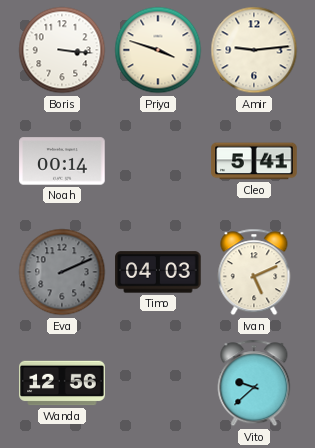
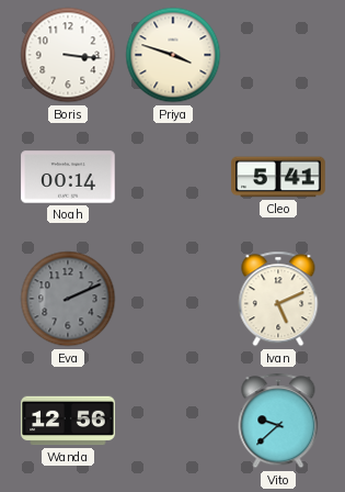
Amir: 9:14 -> none (254, 50)
Timo: 04:03 -> none (158, 272)
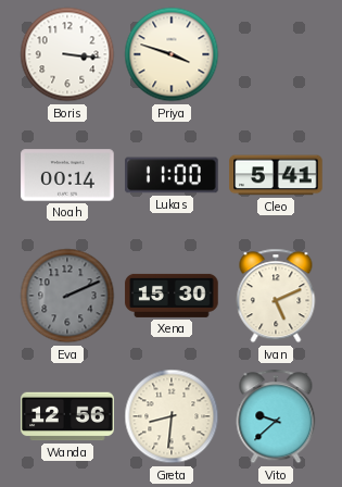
Lukas: none -> 11:00 (172, 175)
Xena: none -> 15:30 (172, 296)
Greta: none -> 8:31 (172, 416)
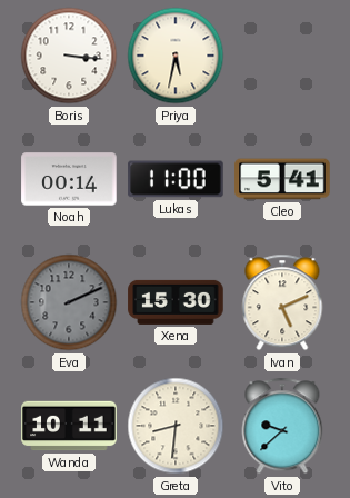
Priya: 3:48 -> 5:32 (176, 56)
Wanda: 12:56 -> 10:11 (69, 426)
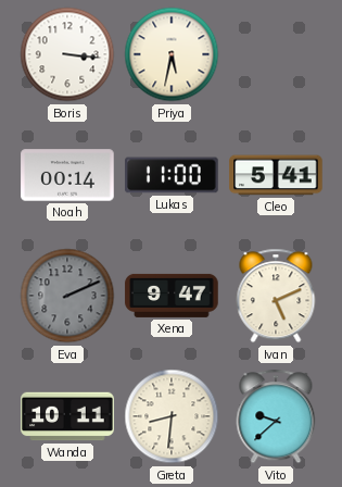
Xena: 15:30 -> 9:47 (172, 296)
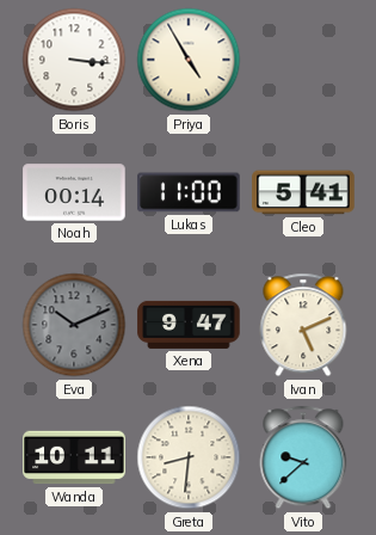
Priya: 5:32 -> 4:55 (189, 60)
Eva: 2:11 -> 10:11 (74, 325)
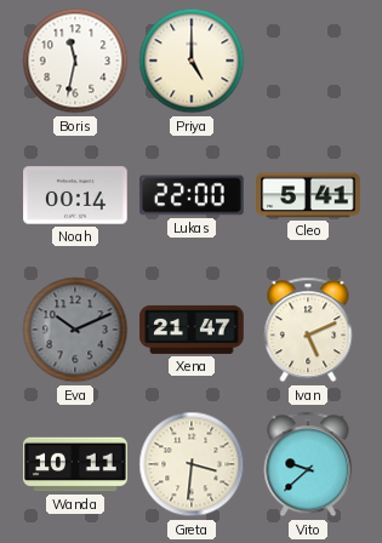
Boris: 3:16 -> 11:32 (75, 61)
Priya: 4:55 -> 5:00 (192, 61)
Lukas: 11:00 -> 22:00 (192, 195)
Xena: 9:47 -> 21:47 (192, 330)
Greta: 8:31 -> 3:31 (192, 464)
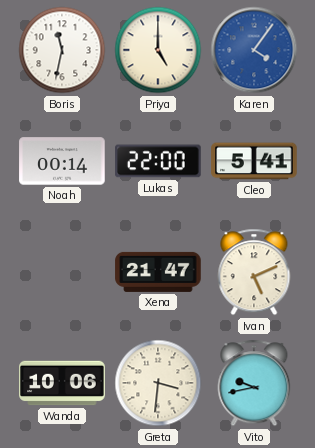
Karen: none -> 4:06 (254, 50)
Eva: 10:11 -> none (75, 330)
Wanda: 10:11 -> 10:06 (62, 383)
Vito: 9:38 -> 9:43 (254, 383)
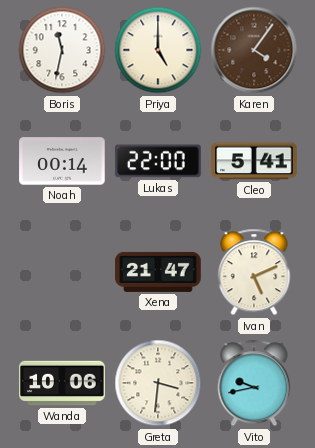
Karen dial: blue -> brown (254, 50)
